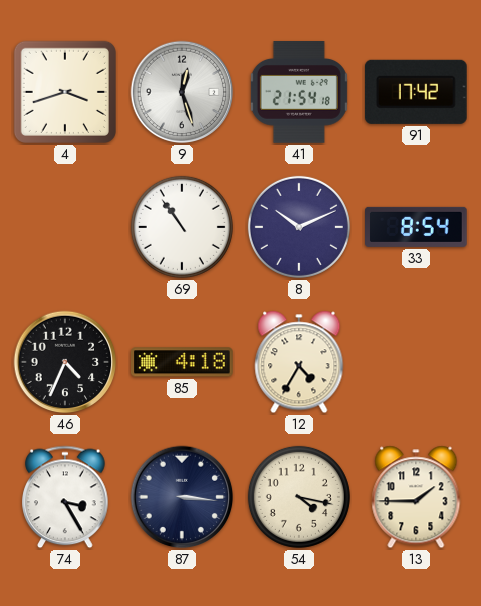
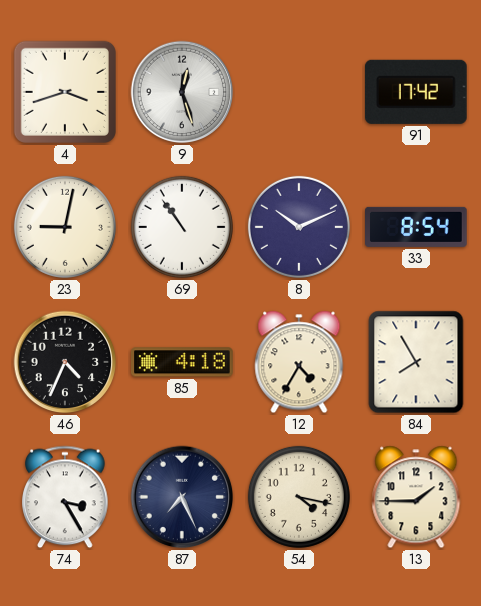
41: 21:54 -> none (299, 92)
23: none -> 9:02 (65, 227)
84: none -> 7:55 (416, 362)
87: 3:16 -> 7:26 (182, 497)
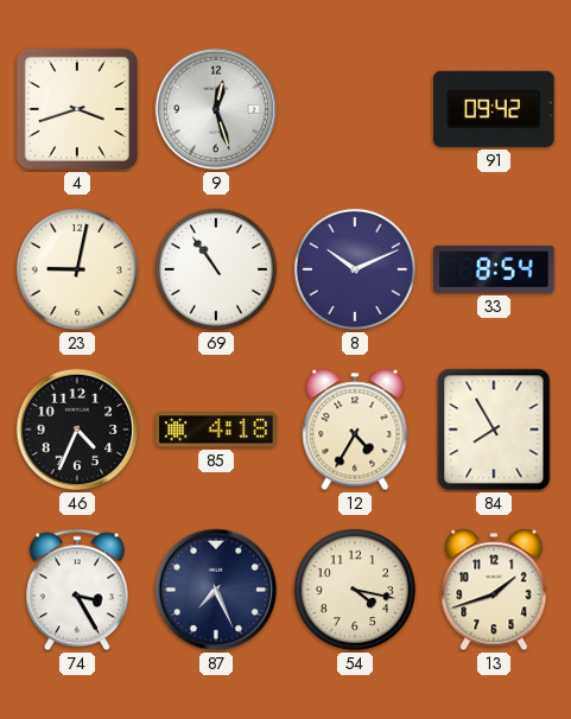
91: 17:42 -> 09:42 (494, 109)
13: 1:45 -> 1:42 (494, 590)
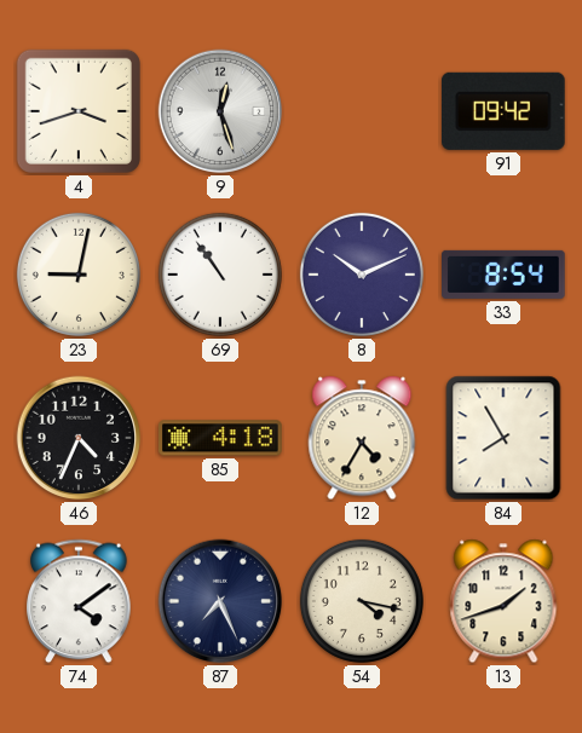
74: 3:25 -> 4:09 (79, 601)
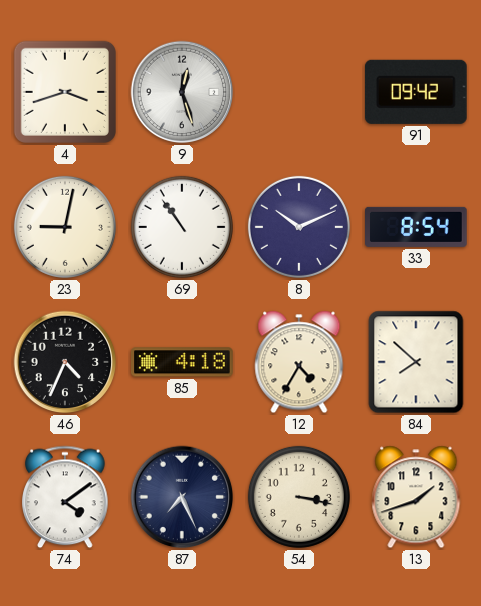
84: 7:55 -> 7:52 (416, 362)
54: 4:17 -> 3:17 (299, 497)
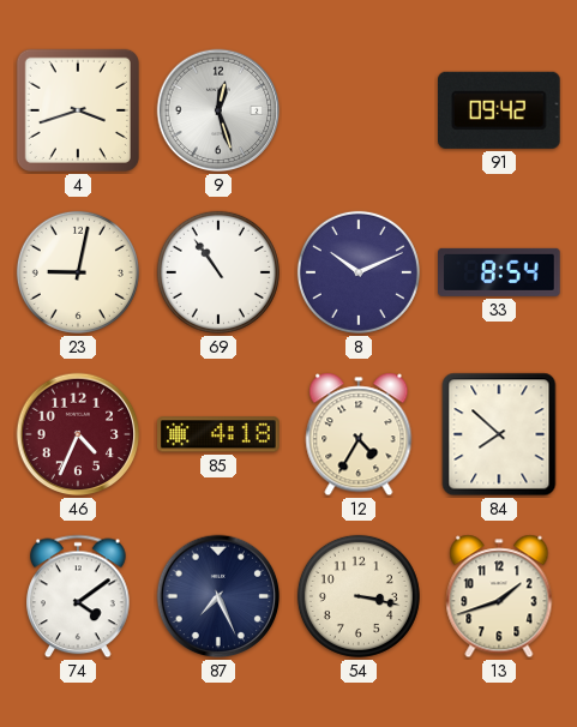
46 dial: black -> burgundy (78, 434)
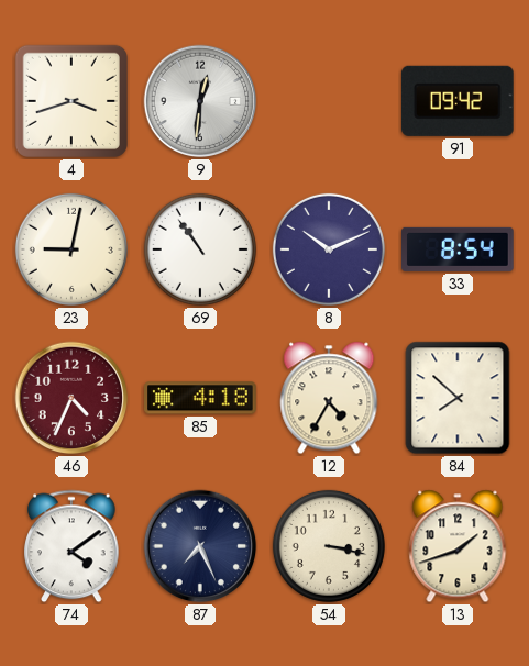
9: 12:27 -> 12:31 (200, 101)
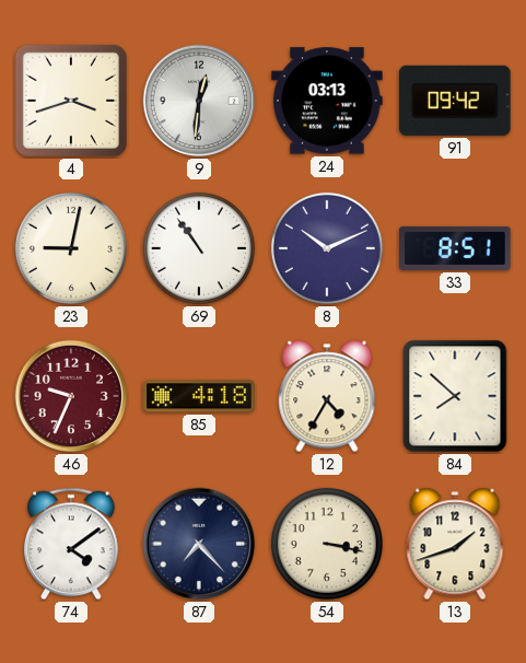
24: none -> 03:13 (328, 101)
33: 8:54 -> 8:51 (456, 248)
46: 4:34 -> 9:34 (71, 396)
87: 7:26 -> 7:23 (199, 544)
